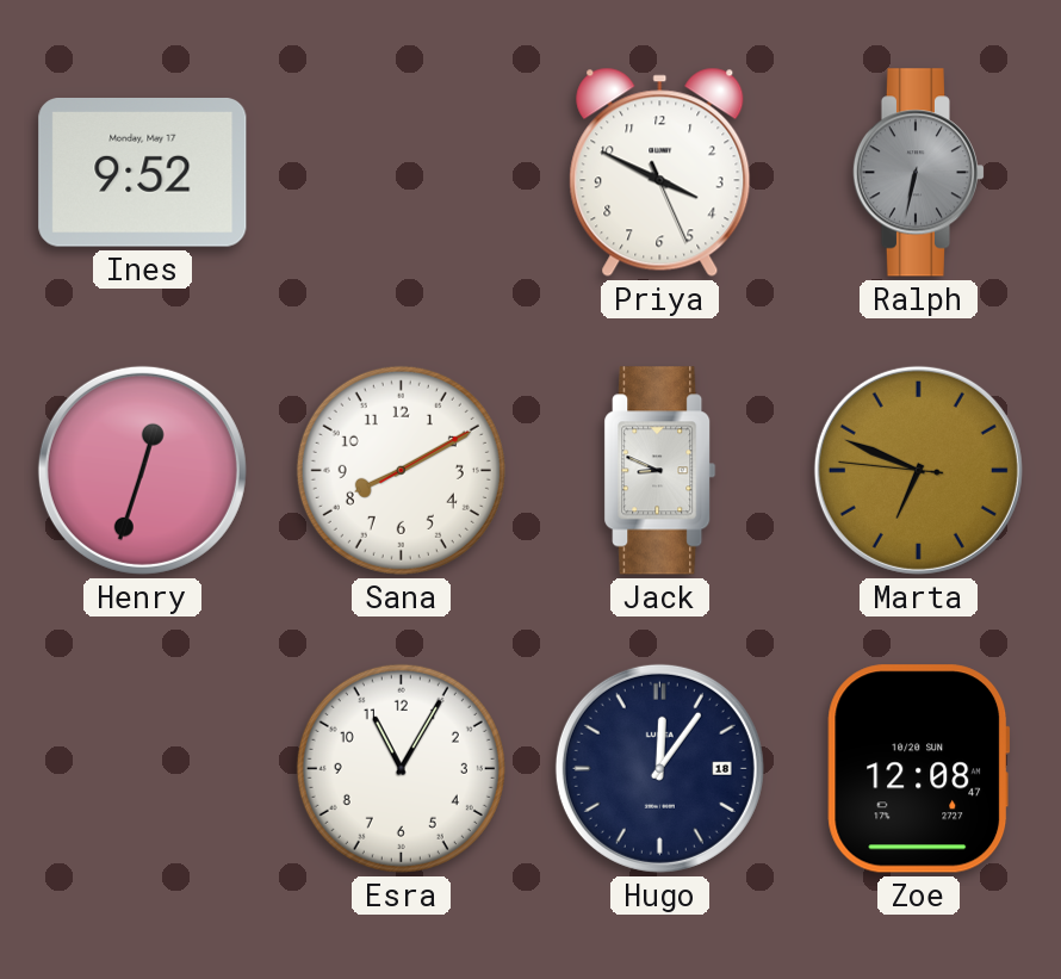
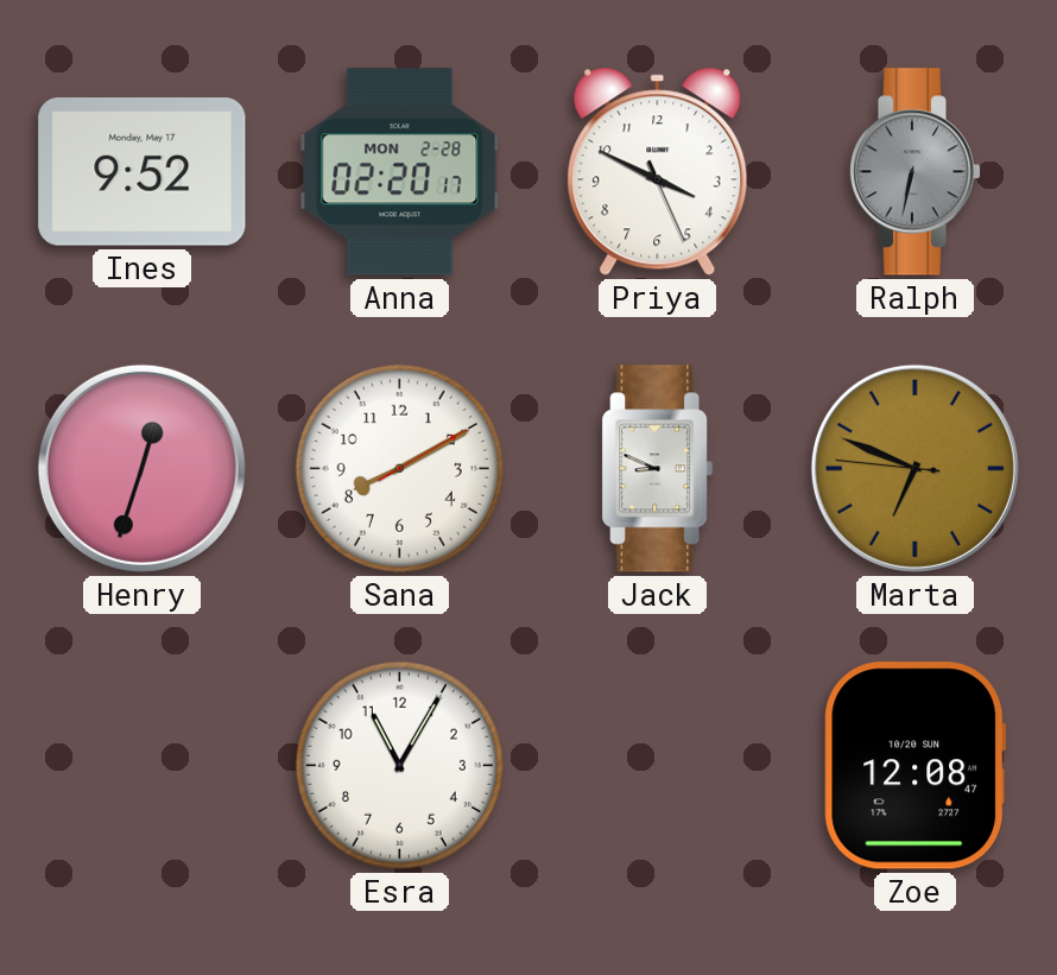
Anna: none -> 02:20 (400, 172)
Hugo: 12:06 -> none (659, 768)
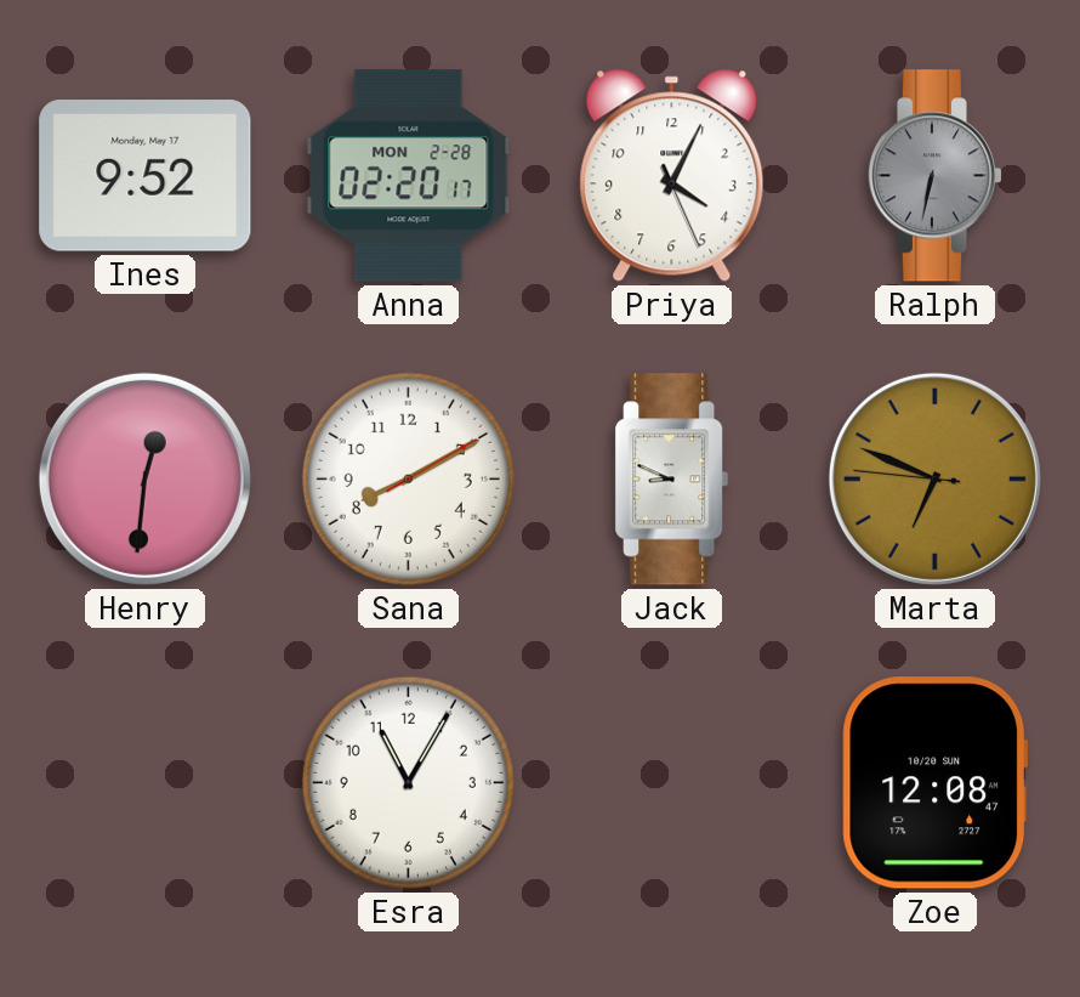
Priya: 3:49 -> 4:04 (672, 175)
Henry: 12:33 -> 12:31 (144, 478)
